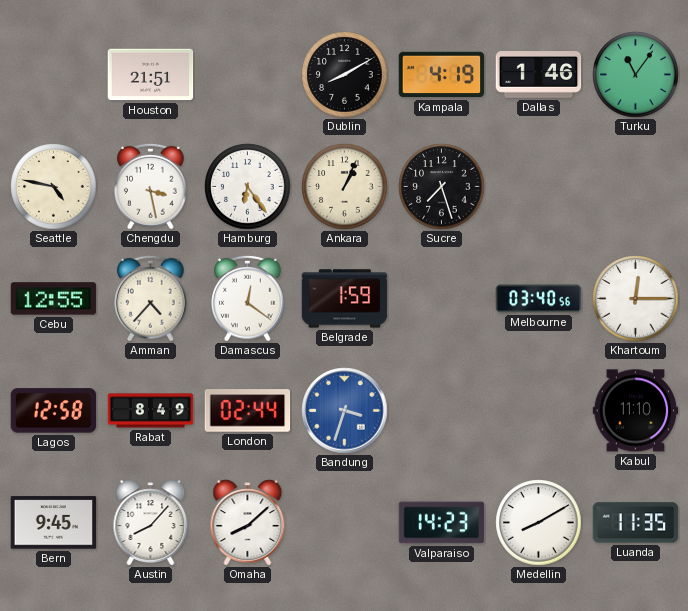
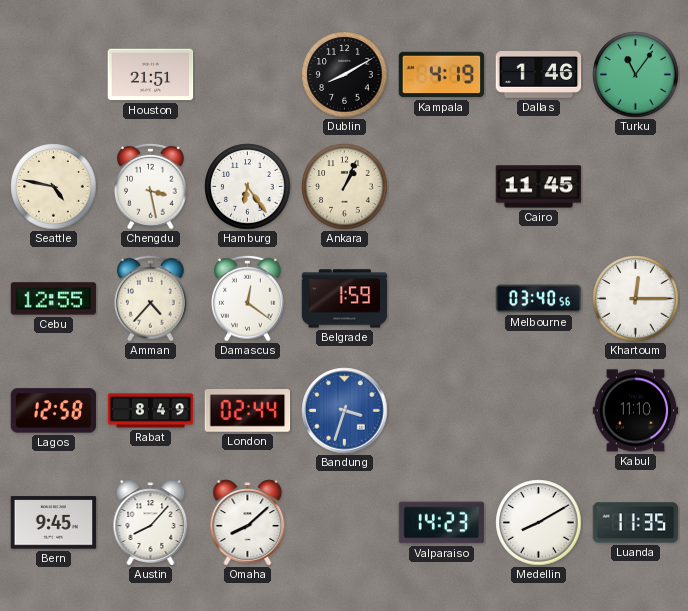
Sucre: 7:27 -> none (442, 187)
Cairo: none -> 11:45 (539, 187)
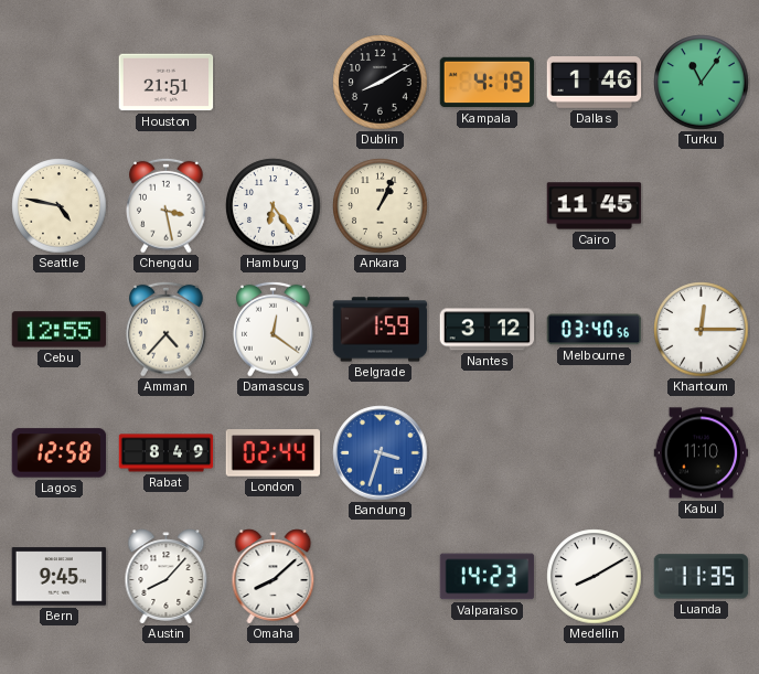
Nantes: none -> 3:12 (488, 330)
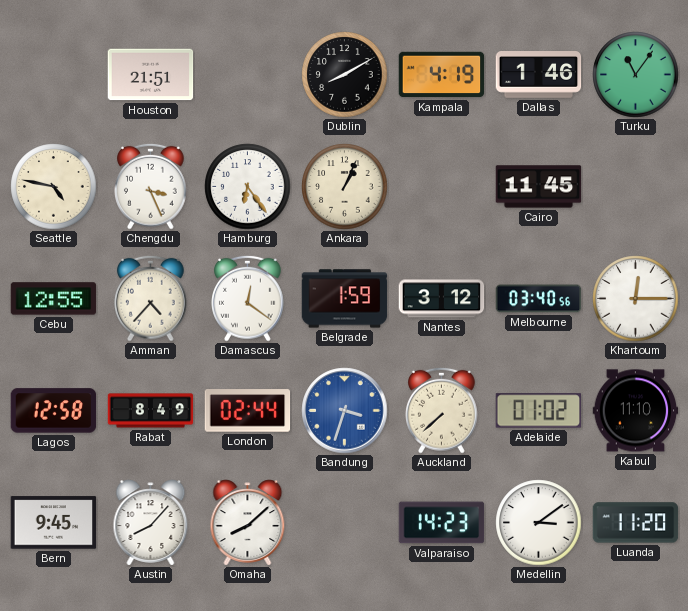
Chengdu: 3:28 -> 3:26 (151, 186)
Auckland: none -> 7:38 (442, 410)
Adelaide: none -> 01:02 (539, 411)
Medellin: 8:10 -> 3:09 (539, 523)
Luanda: 11:35 -> 11:20 (636, 523)
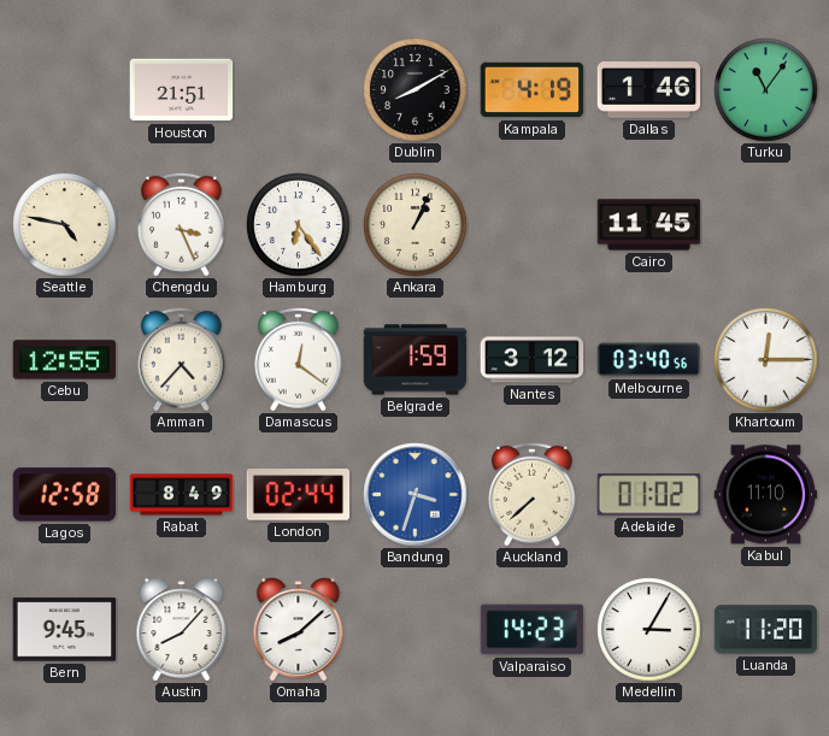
Medellin: 3:09 -> 3:05 (649, 630)
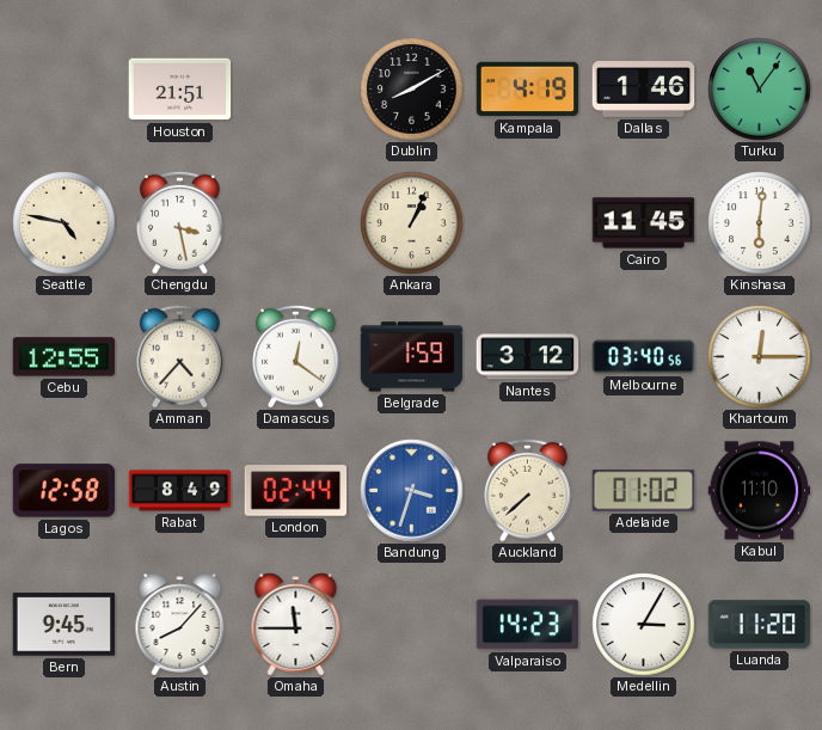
Chengdu: 3:26 -> 3:28 (180, 222)
Hamburg: 6:24 -> none (299, 225)
Kinshasa: none -> 6:01 (760, 223)
Omaha: 8:08 -> 11:45 (296, 625)
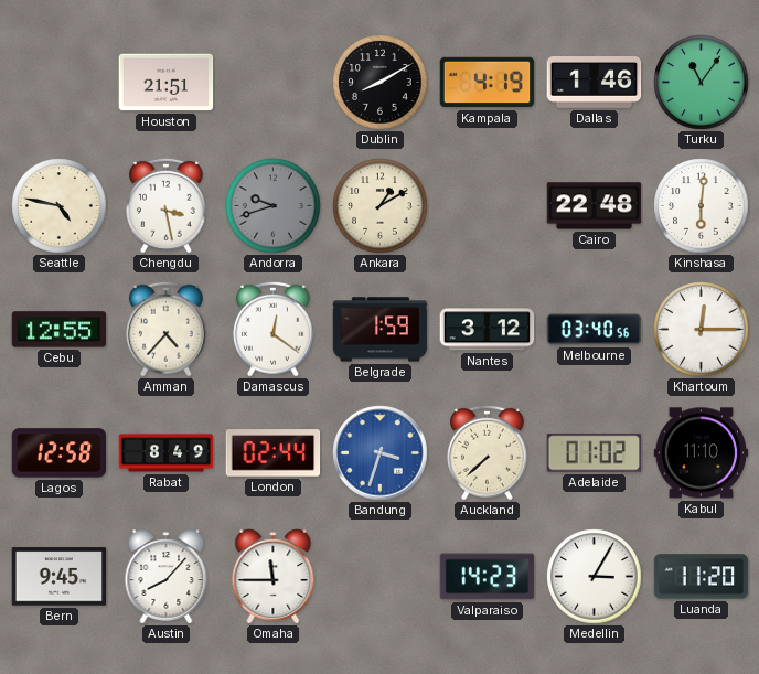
Andorra: none -> 9:42 (274, 206)
Ankara: 1:04 -> 1:10 (381, 206)
Cairo: 11:45 -> 22:48 (595, 206)
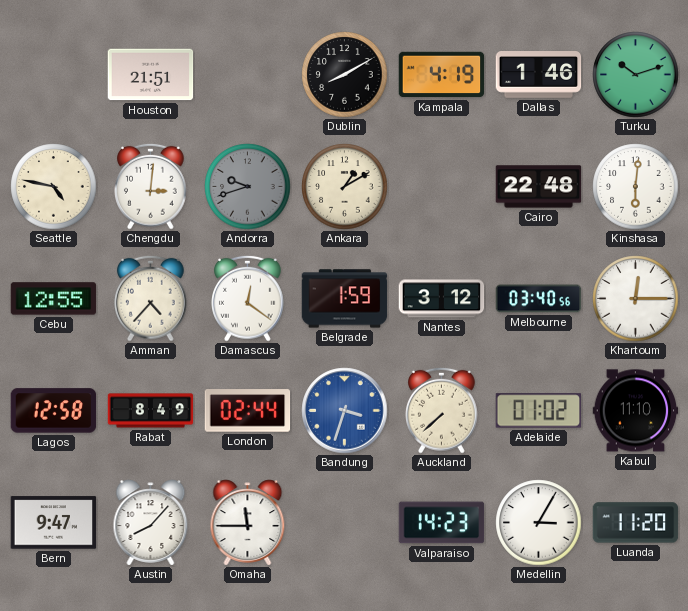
Turku: 11:06 -> 10:12 (636, 75)
Chengdu: 3:28 -> 3:01 (151, 186)
Bern: 9:45 -> 9:47 (54, 523)
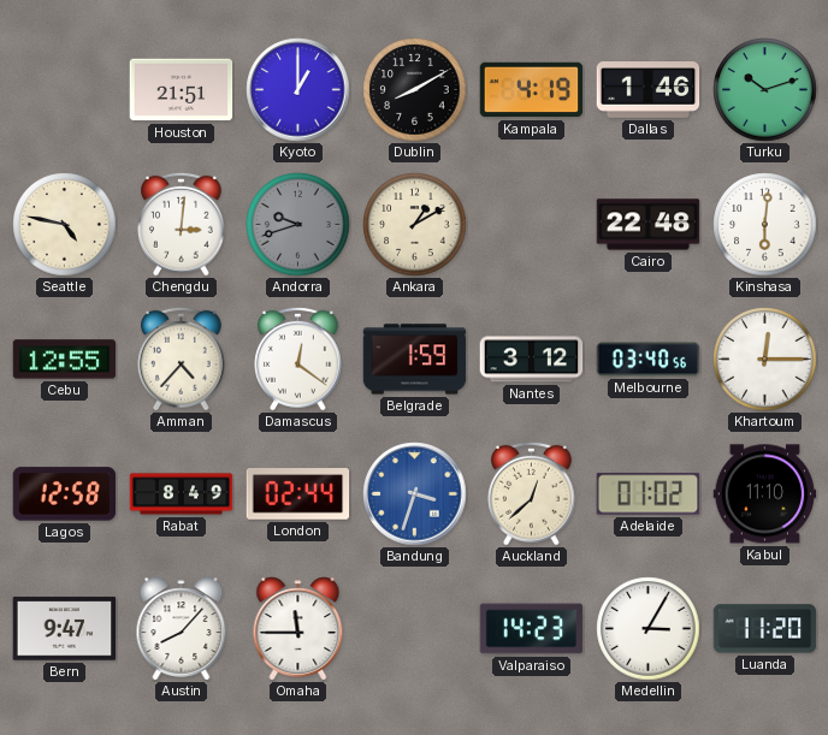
Kyoto: none -> 1:00 (298, 90)
Auckland: 7:38 -> 12:38 (532, 493)
